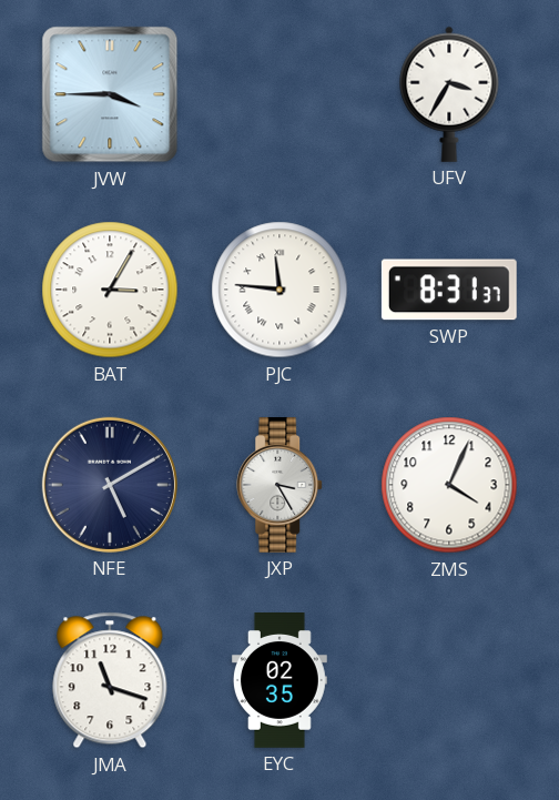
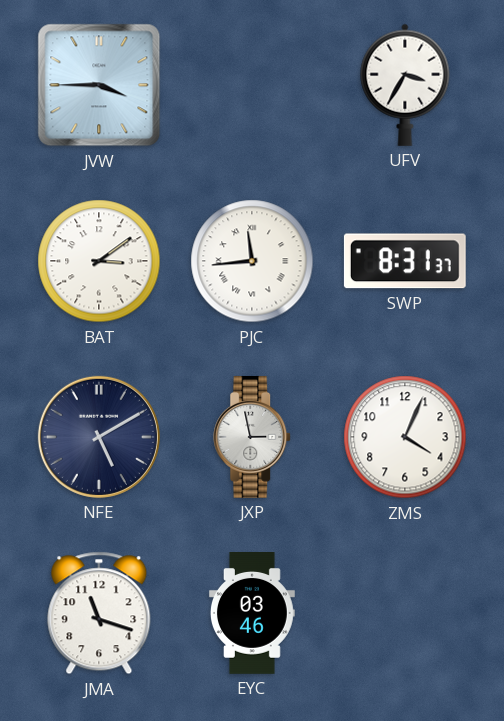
BAT: 3:05 -> 3:09 (99, 261)
PJC: 11:46 -> 11:44 (252, 261)
JXP: 3:25 -> 2:58 (253, 437)
EYC: 02:35 -> 03:46 (252, 614)
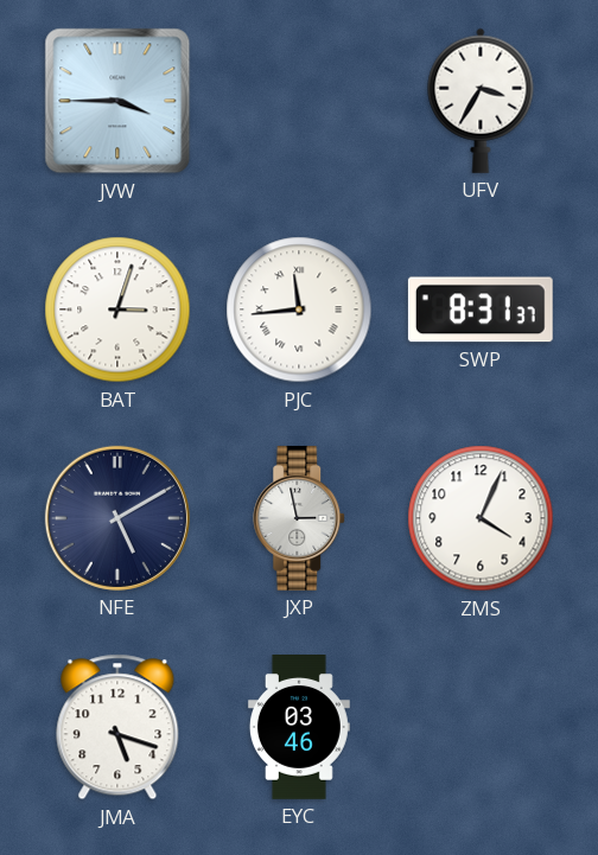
BAT: 3:09 -> 3:03 (117, 310)
JMA: 11:18 -> 5:18 (117, 727)
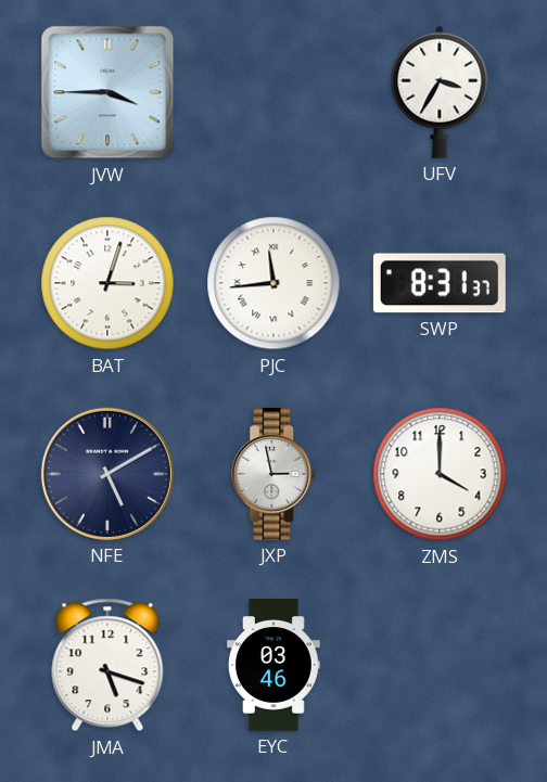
ZMS: 4:04 -> 4:00 (440, 474)
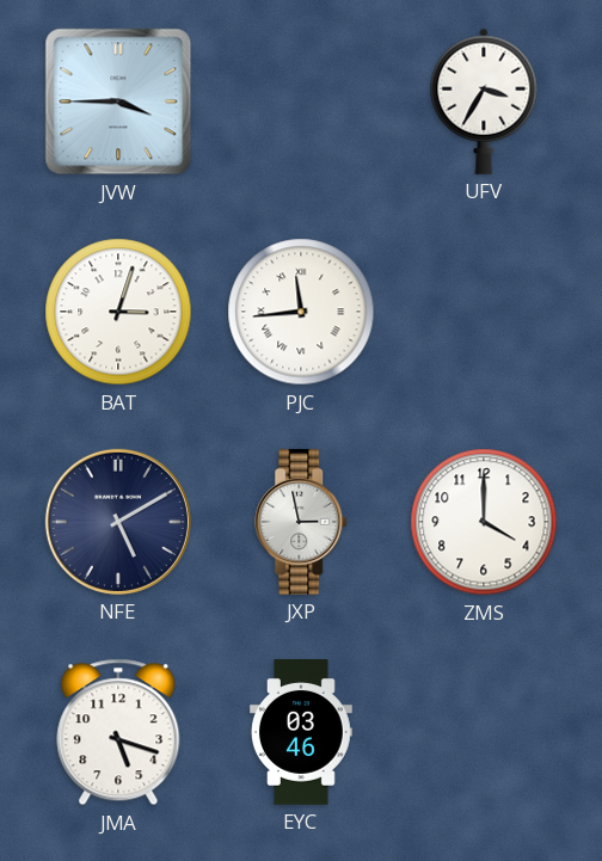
SWP: 8:31 -> none (440, 283)
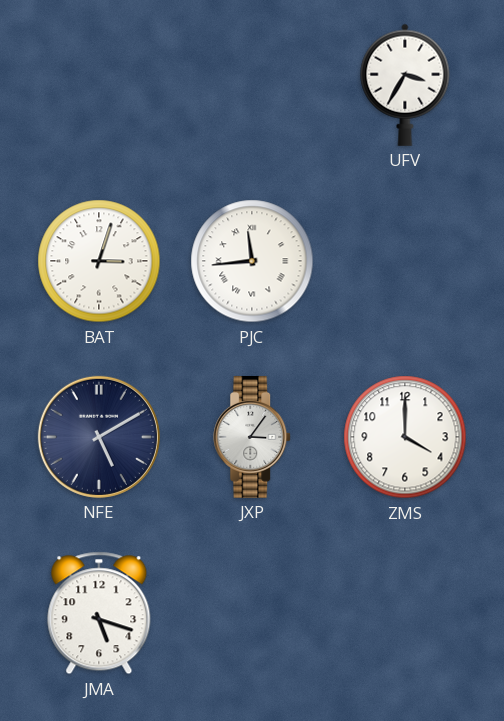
JVW: 3:45 -> none (118, 102)
JXP: 2:58 -> 3:06 (253, 437)
EYC: 03:46 -> none (301, 733)
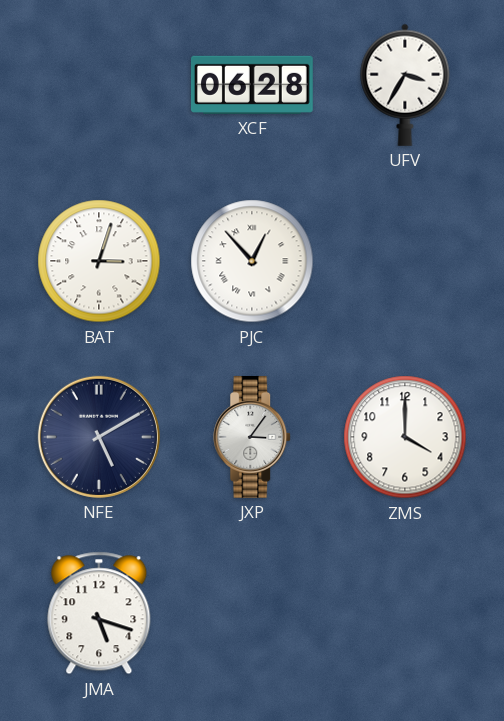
XCF: none -> 06:28 (253, 85)
PJC: 11:44 -> 12:53 (252, 261)
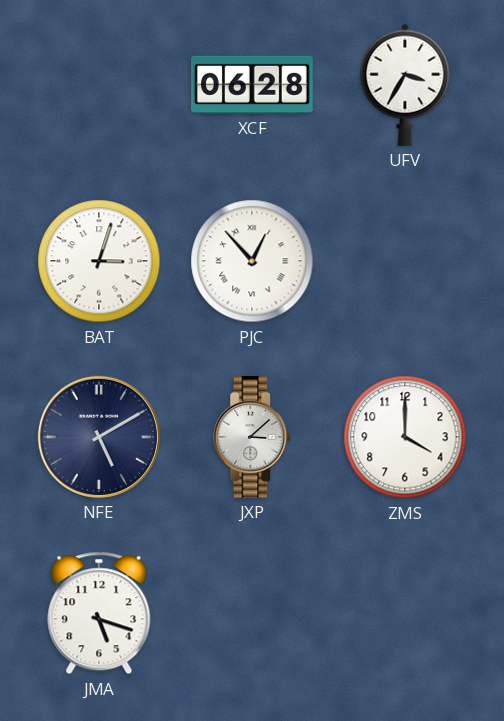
JXP: 3:06 -> 3:08 (253, 437)
